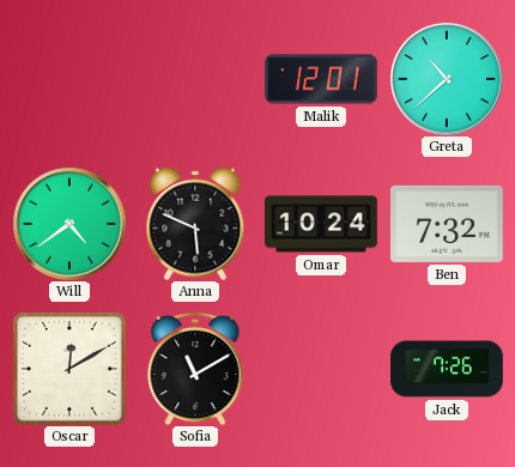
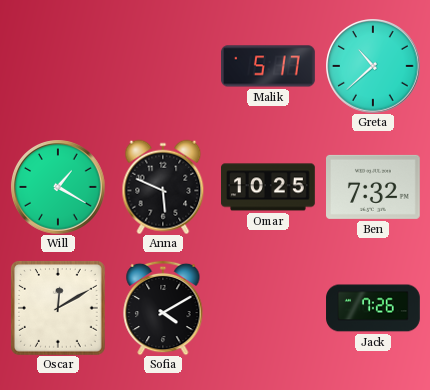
Malik: 12:01 -> 5:17 (269, 66)
Will: 4:39 -> 1:20 (58, 187)
Omar: 10:24 -> 10:25 (269, 187)
Sofia: 11:10 -> 4:10 (163, 308)
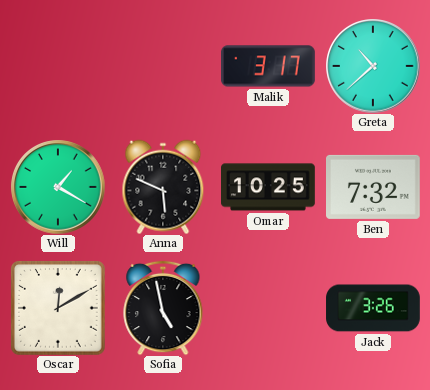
Malik: 5:17 -> 3:17 (269, 66)
Sofia: 4:10 -> 4:58 (163, 308)
Jack: 7:26 -> 3:26 (373, 308)
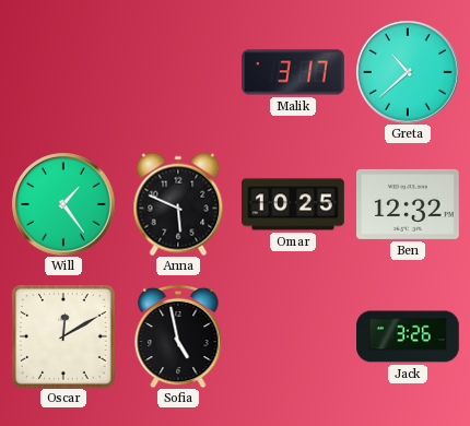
Will: 1:20 -> 1:24 (63, 204)
Ben: 7:32 -> 12:32 (409, 204)
